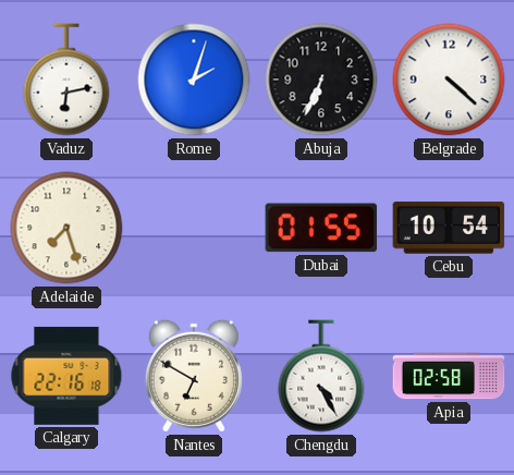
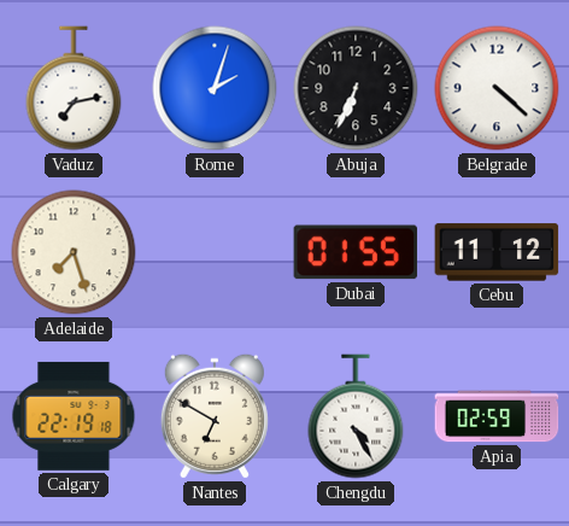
Vaduz: 6:13 -> 7:13 (74, 88)
Cebu: 10:54 -> 11:12 (497, 252)
Calgary: 22:16 -> 22:19 (74, 416)
Apia: 02:58 -> 02:59 (497, 416)
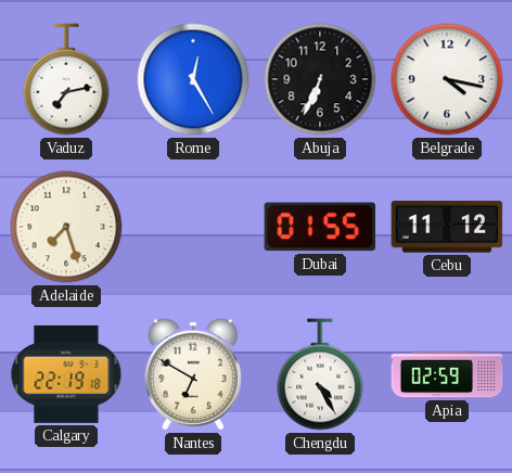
Rome: 2:03 -> 12:25 (193, 79)
Belgrade: 4:22 -> 4:17 (447, 79)
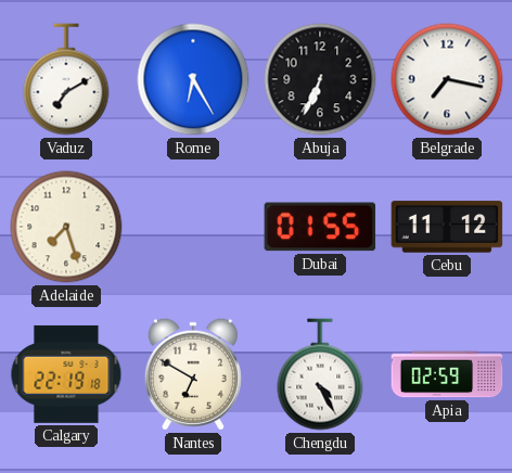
Vaduz: 7:13 -> 7:10 (66, 79)
Rome: 12:25 -> 6:25 (193, 79)
Belgrade: 4:17 -> 7:17 (447, 79)
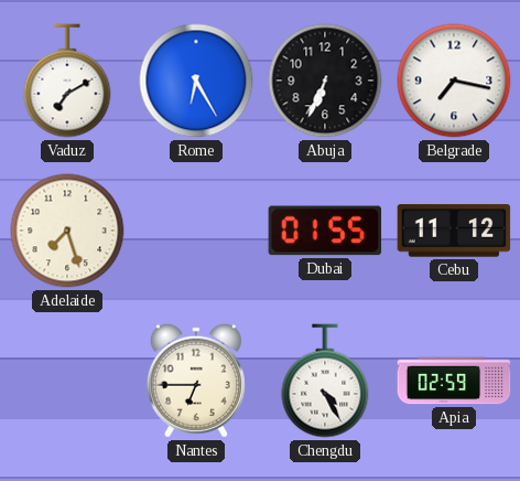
Calgary: 22:19 -> none (66, 374)
Nantes: 6:50 -> 6:45 (196, 381)
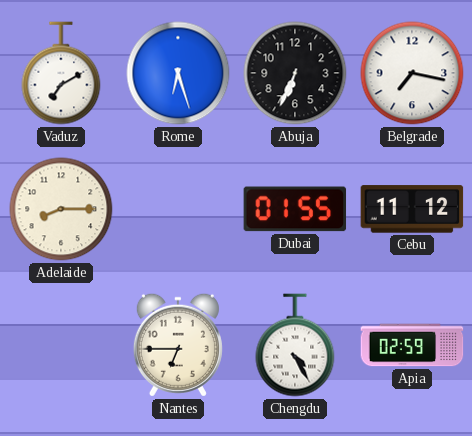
Rome: 6:25 -> 6:27 (178, 73)
Adelaide: 7:27 -> 8:15 (61, 209)
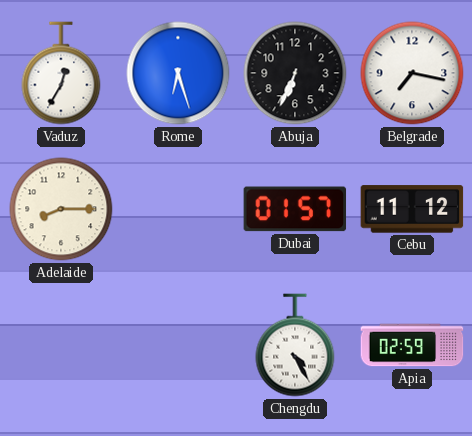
Vaduz: 7:10 -> 12:35 (61, 73)
Dubai: 01:55 -> 01:57 (295, 209)
Nantes: 6:45 -> none (178, 345)
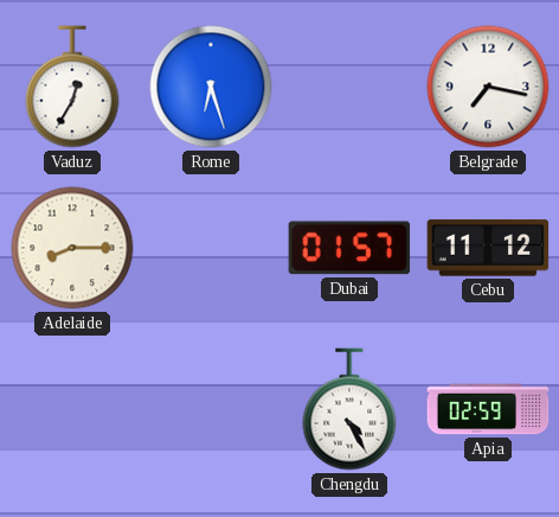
Abuja: 6:34 -> none (295, 73)
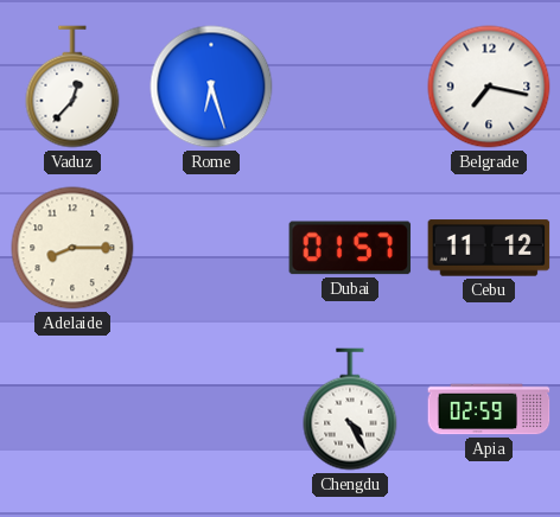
Vaduz: 12:35 -> 12:37 (72, 87)
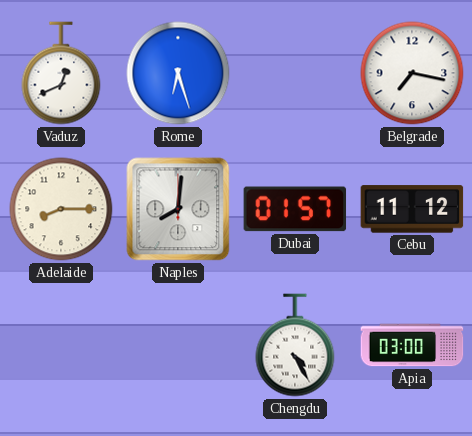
Vaduz: 12:37 -> 12:41 (61, 73)
Naples: none -> 8:01 (178, 209)
Apia: 02:59 -> 03:00 (412, 345)
